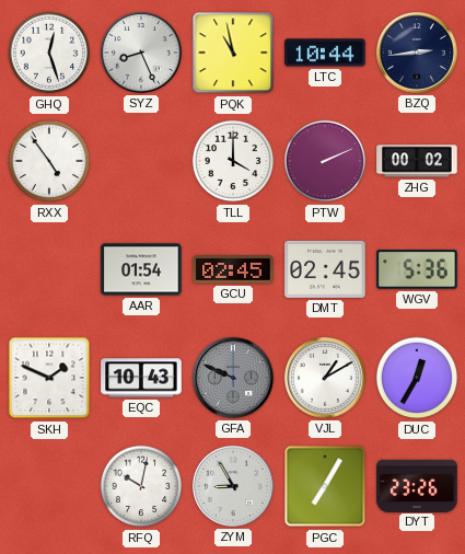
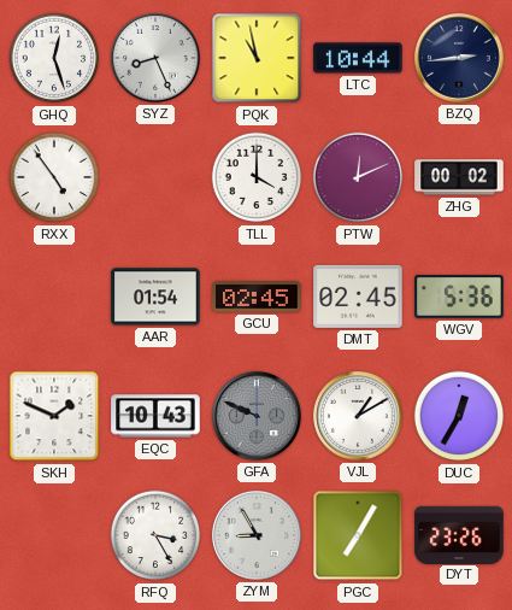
PTW: 2:11 -> 12:11 (358, 177)
RFQ: 10:02 -> 3:25 (155, 535)
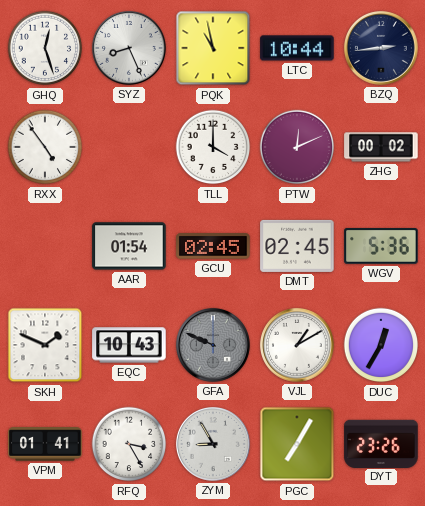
VPM: none -> 01:41 (45, 444)
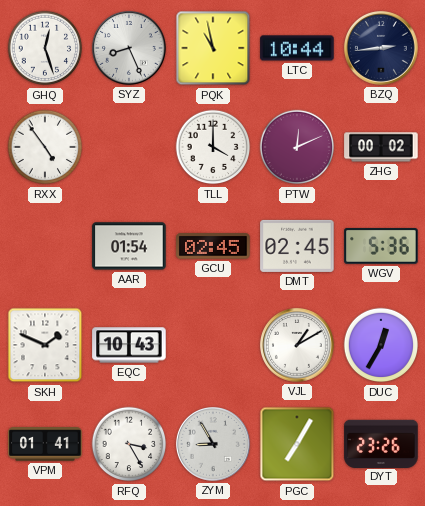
GFA: 9:49 -> none (213, 345)
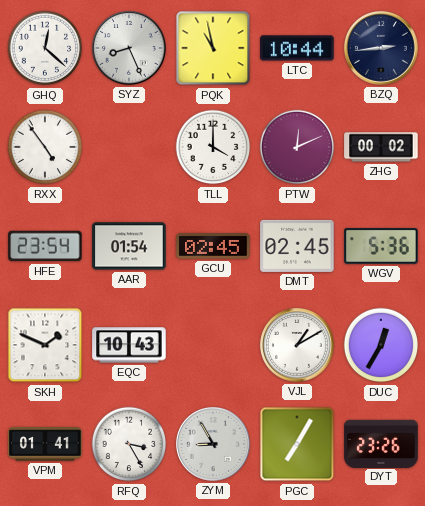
GHQ: 12:27 -> 12:22 (45, 48)
HFE: none -> 23:54 (45, 246)
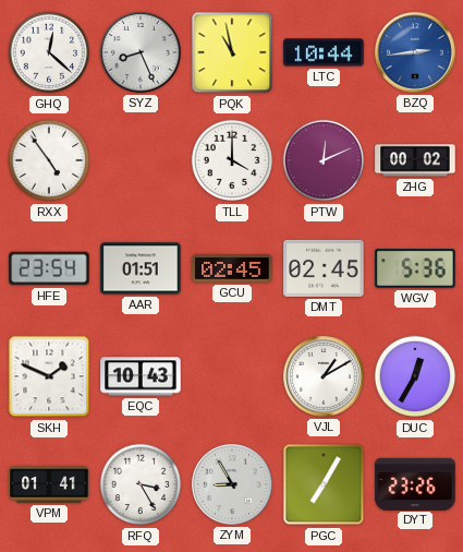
BZQ dial: navy -> blue (415, 52)
AAR: 01:54 -> 01:51 (141, 268)
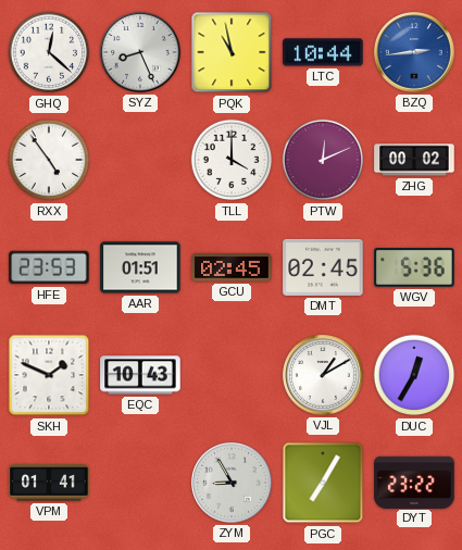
HFE: 23:54 -> 23:53 (49, 267)
RFQ: 3:25 -> none (141, 484)
DYT: 23:26 -> 23:22 (414, 482)
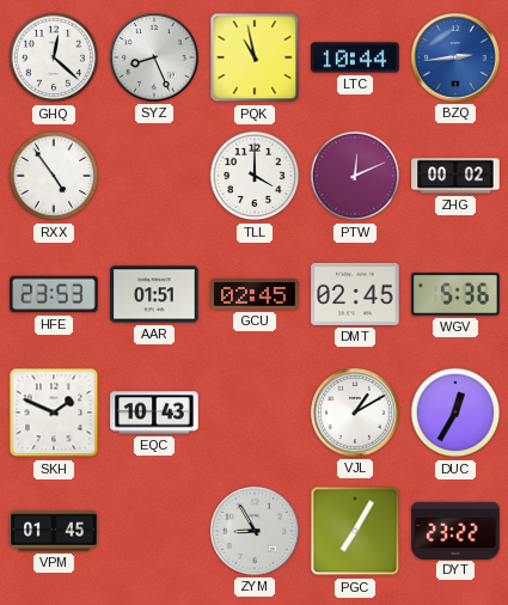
VPM: 01:41 -> 01:45 (54, 531)
